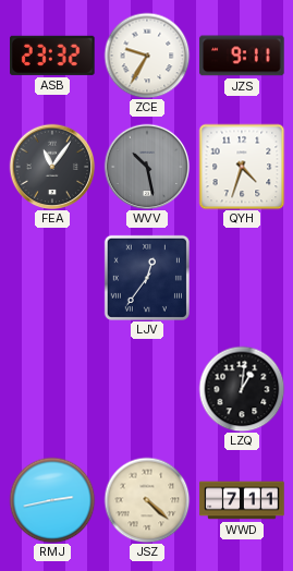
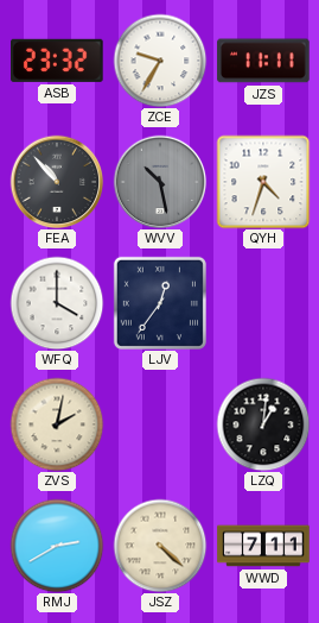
JZS: 9:11 -> 11:11 (263, 61)
FEA: 11:06 -> 10:53 (57, 182)
WFQ: none -> 4:00 (57, 303)
ZVS: none -> 2:02 (57, 424)
RMJ: 2:43 -> 2:40 (57, 546)
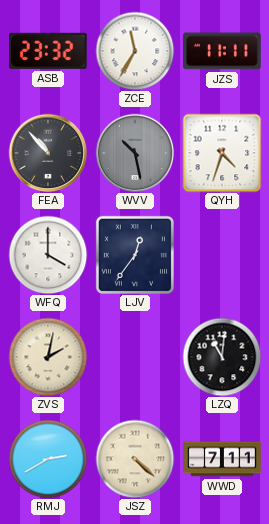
ZCE: 9:35 -> 11:35 (135, 51)
LZQ: 1:01 -> 11:01 (222, 357)
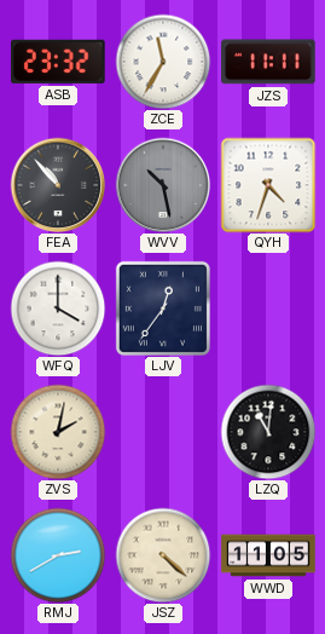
WWD: 7:11 -> 11:05 (268, 555)
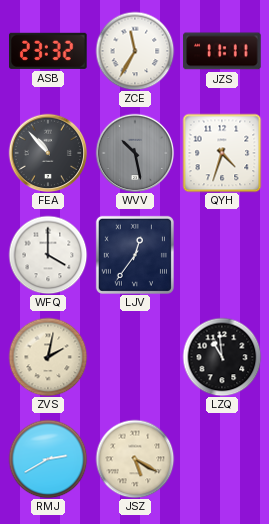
LZQ: 11:01 -> 10:59 (222, 357)
JSZ: 4:22 -> 5:20 (135, 459)
WWD: 11:05 -> none (268, 555)
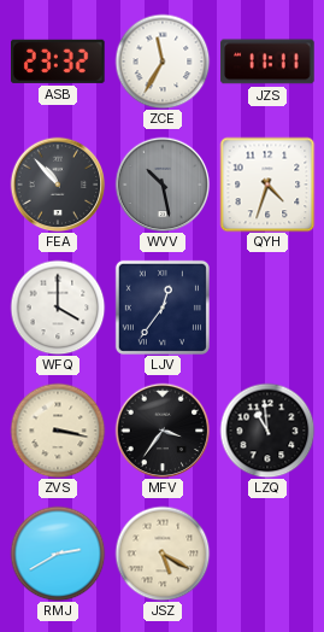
ZVS: 2:02 -> 3:17 (58, 431)
MFV: none -> 3:36 (163, 431)
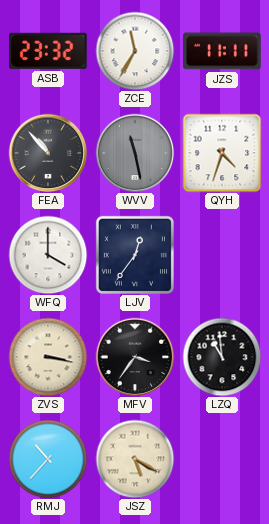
WVV: 10:28 -> 11:28 (135, 153)
RMJ: 2:40 -> 10:37 (48, 459)
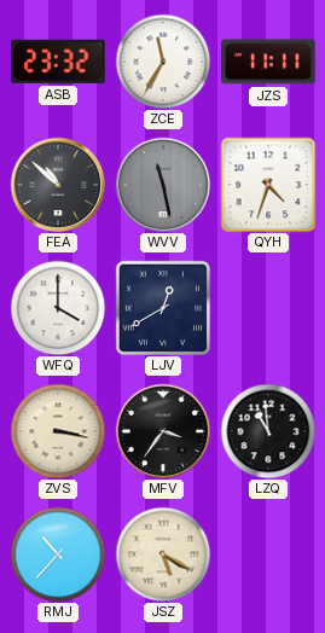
FEA: 10:53 -> 10:52 (58, 185)
LJV: 12:36 -> 12:40 (163, 308)
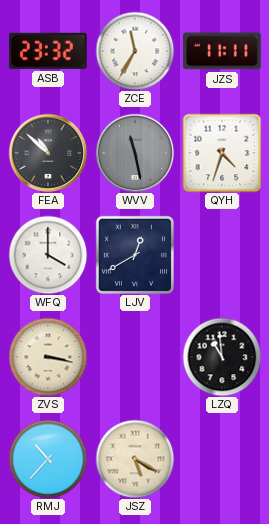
MFV: 3:36 -> none (163, 431)
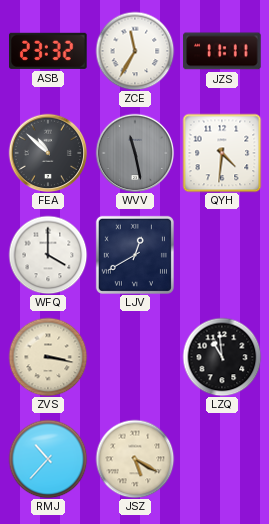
QYH: 4:33 -> 4:31 (222, 153)
